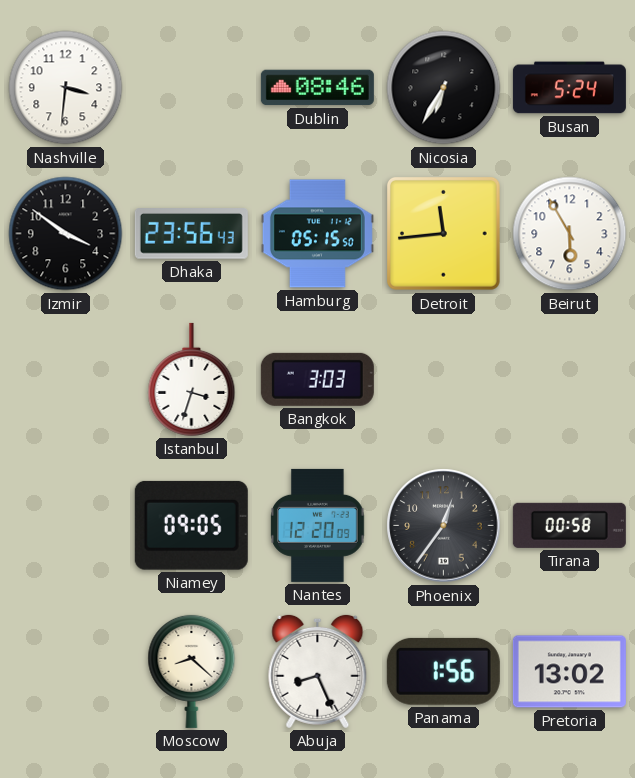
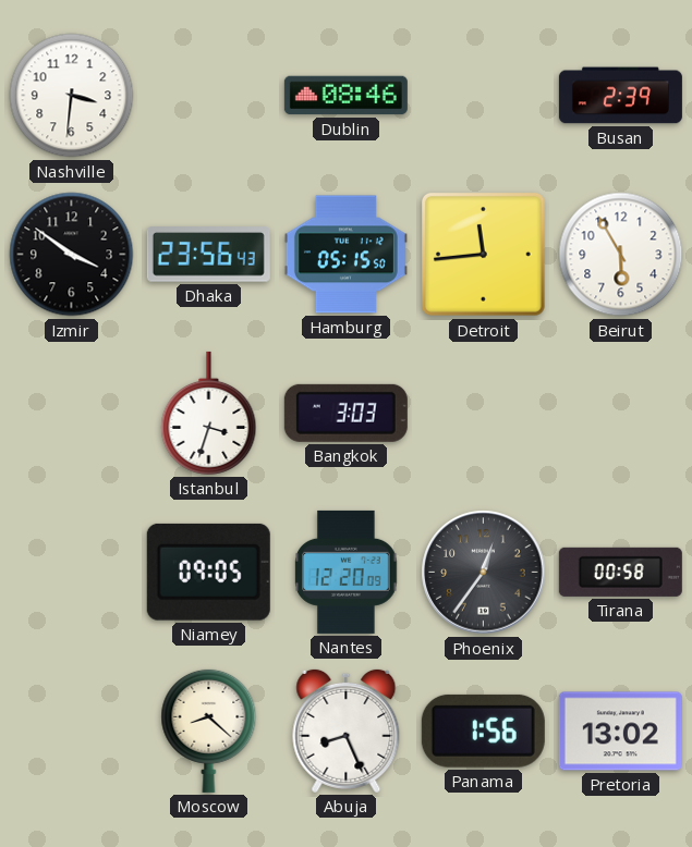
Nicosia: 6:35 -> none (444, 88)
Busan: 5:24 -> 2:39 (620, 96)
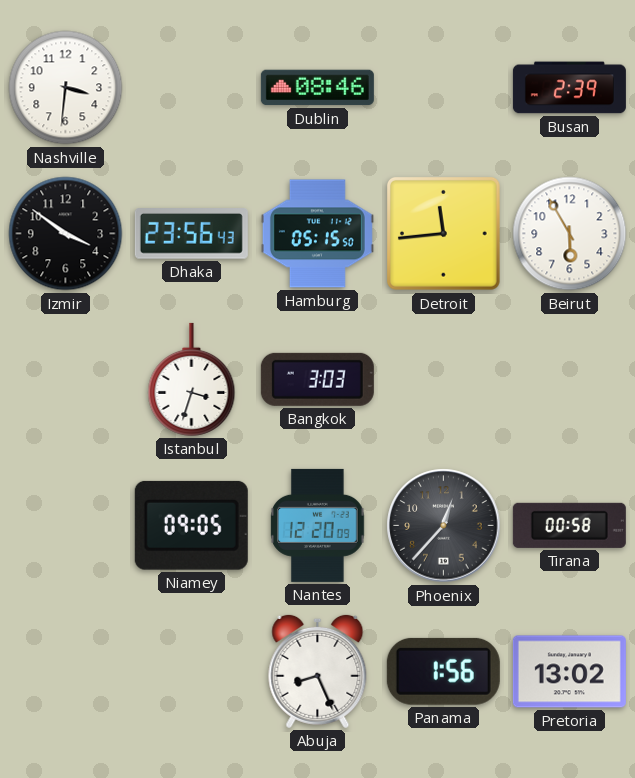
Phoenix: 12:36 -> 12:37 (444, 526)
Moscow: 8:22 -> none (209, 731)
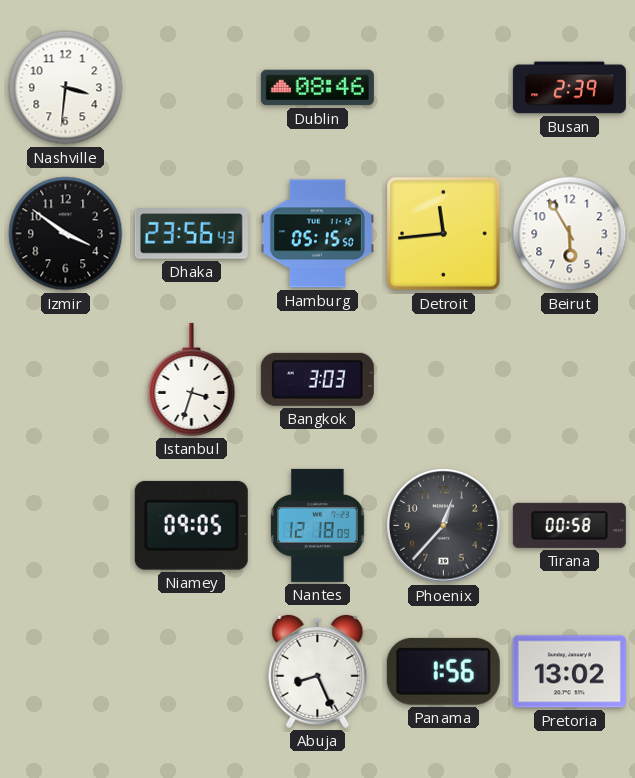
Nantes: 12:20 -> 12:18 (318, 525)
